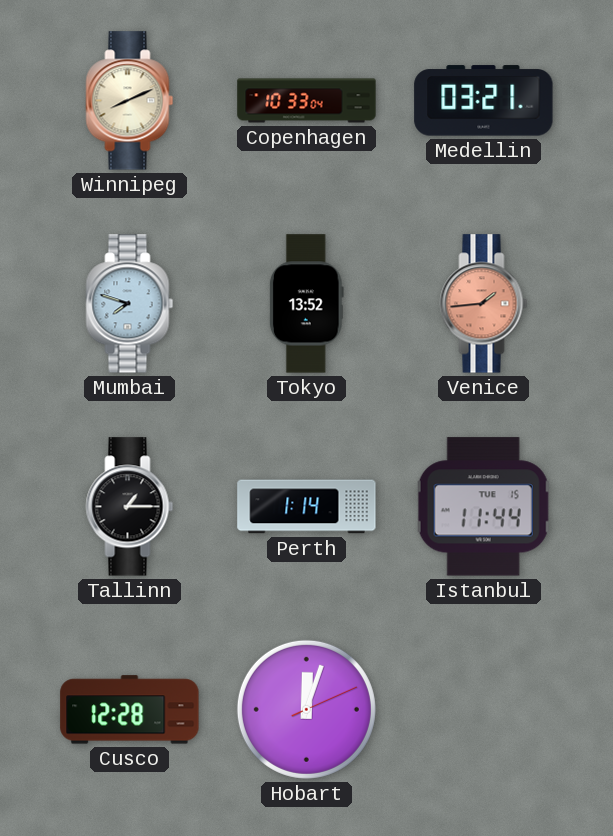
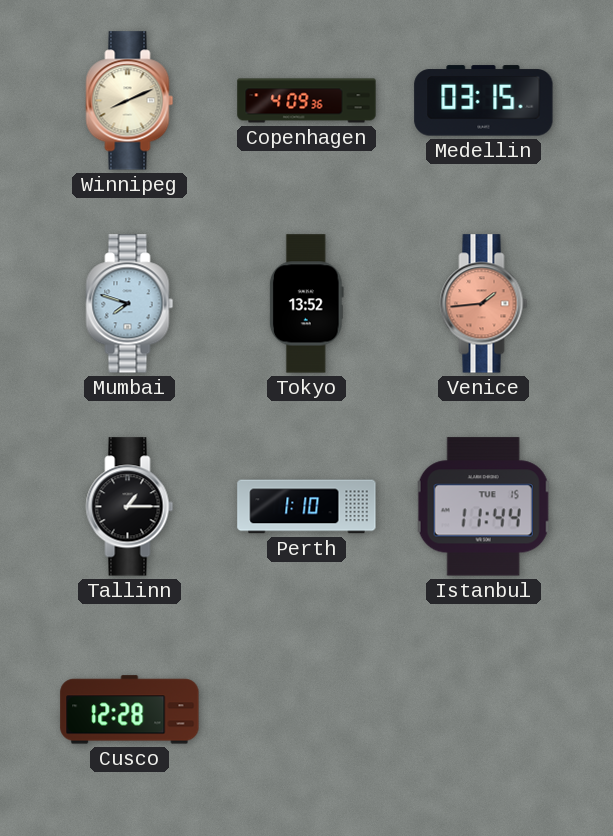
Copenhagen: 10:33 -> 4:09 (307, 101)
Medellin: 03:21 -> 03:15 (484, 101)
Perth: 1:14 -> 1:10 (307, 507)
Hobart: 12:03 -> none (306, 709)
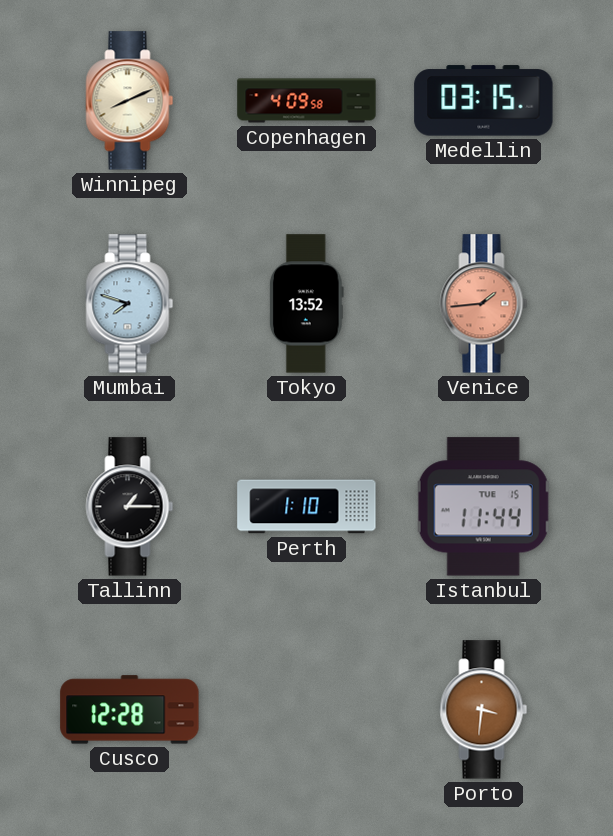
Copenhagen: 4:09:36 -> 4:09:58 (307, 101)
Porto: none -> 3:31 (484, 710)
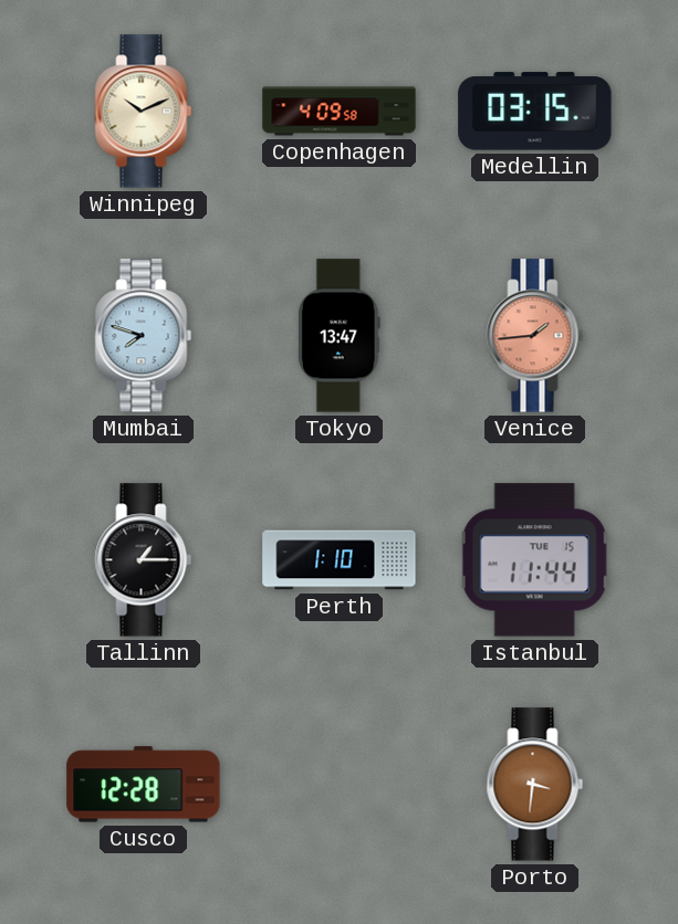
Winnipeg: 8:11 -> 10:11 (144, 112)
Tokyo: 13:52 -> 13:47 (338, 336)
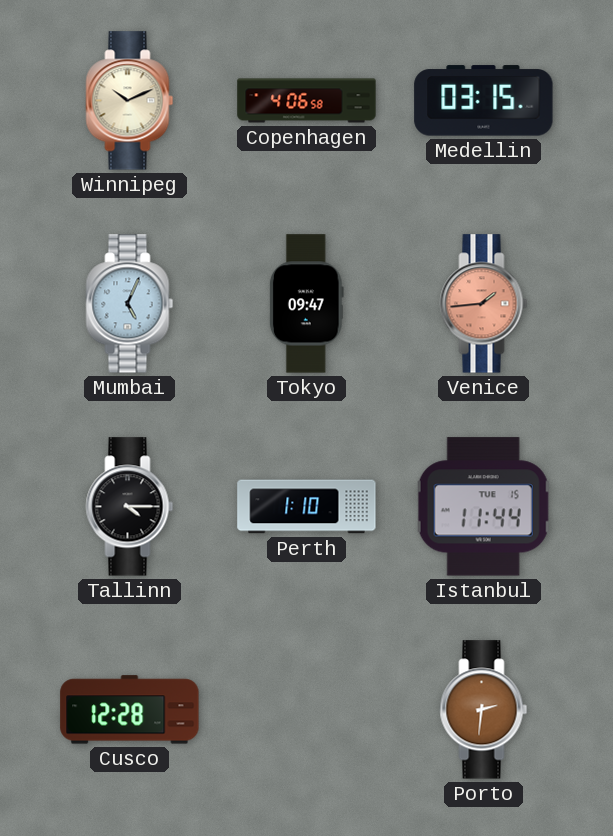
Copenhagen: 4:09 -> 4:06 (307, 101)
Mumbai: 7:48 -> 5:04 (130, 304)
Tokyo: 13:47 -> 09:47 (306, 304)
Tallinn: 1:15 -> 4:15 (130, 507)
Porto: 3:31 -> 2:31 (484, 710)
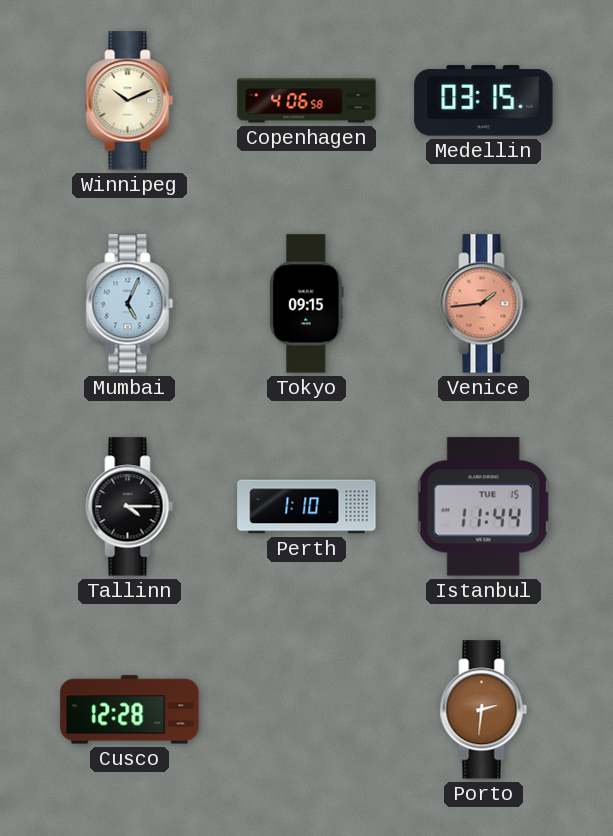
Tokyo: 09:47 -> 09:15 (306, 304)
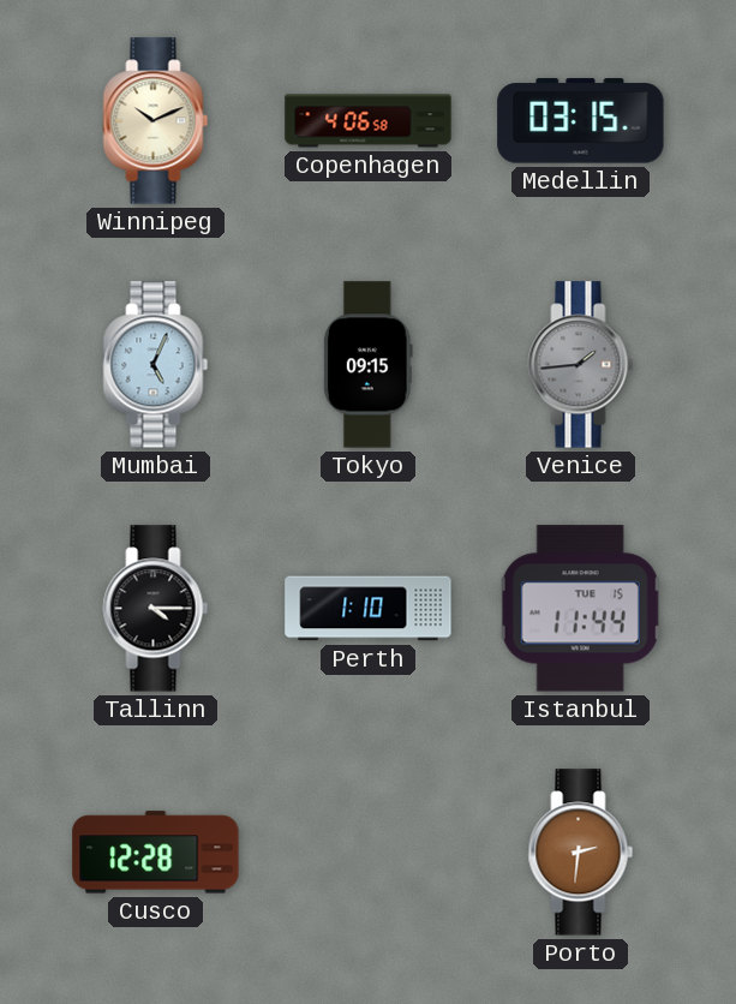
Venice dial: salmon -> grey (581, 365)
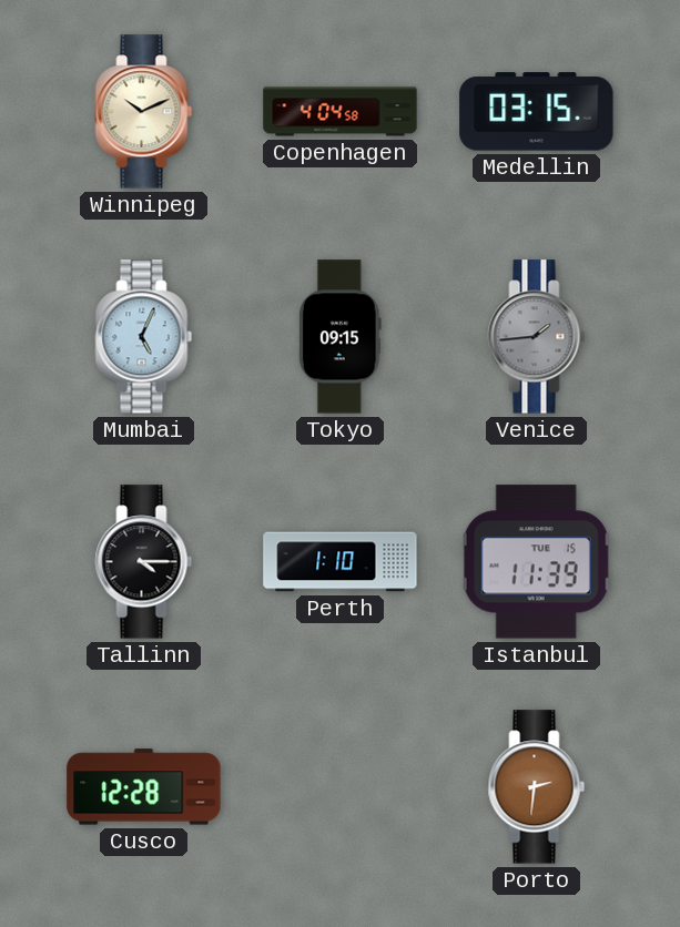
Copenhagen: 4:06 -> 4:04 (341, 112)
Istanbul: 11:44 -> 11:39 (536, 562)
